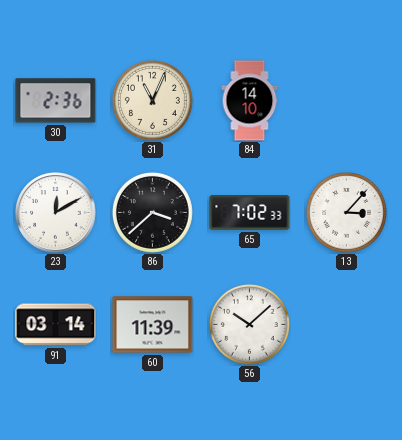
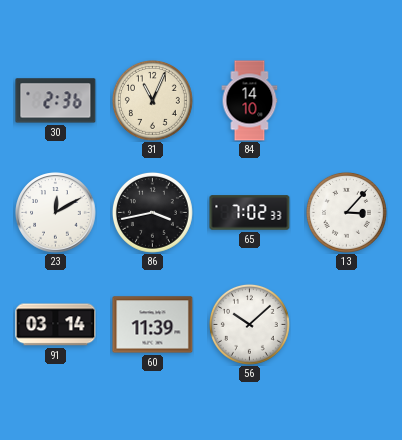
86: 3:38 -> 3:43 (152, 212)
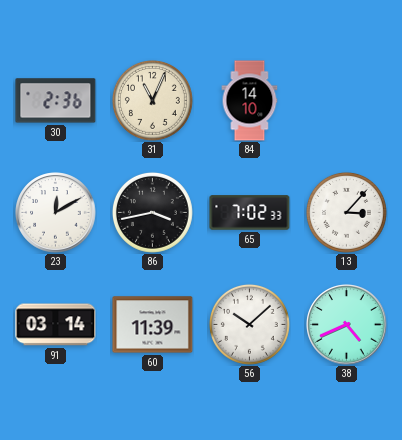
38: none -> 4:41 (347, 325)
